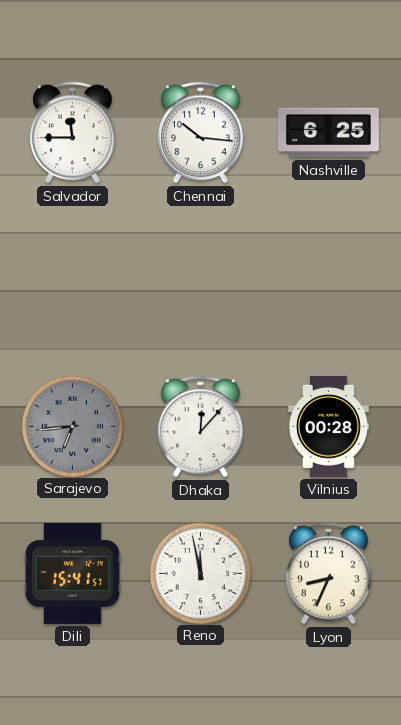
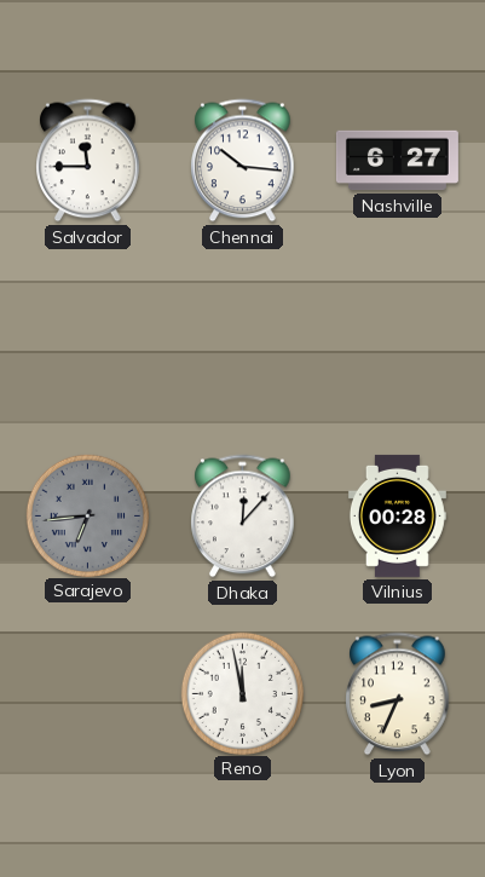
Nashville: 6:25 -> 6:27 (397, 161)
Dili: 15:41 -> none (72, 573)
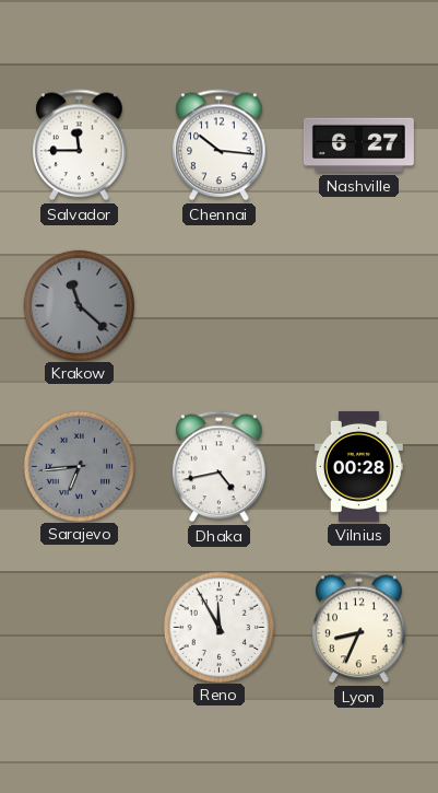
Krakow: none -> 11:22 (79, 305)
Dhaka: 12:07 -> 4:43 (220, 467)
Reno: 11:58 -> 11:55 (218, 627)
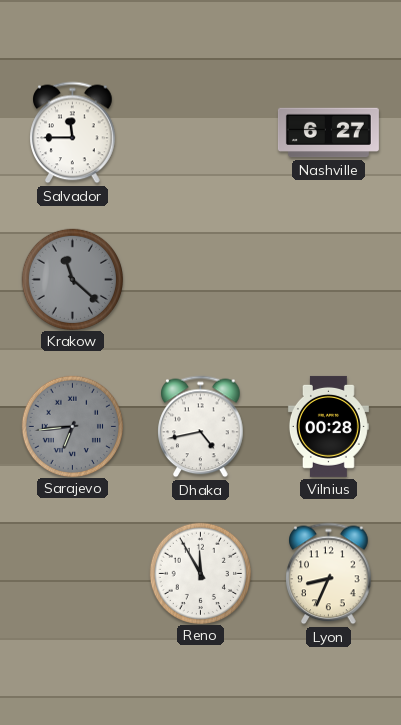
Chennai: 10:16 -> none (220, 145)
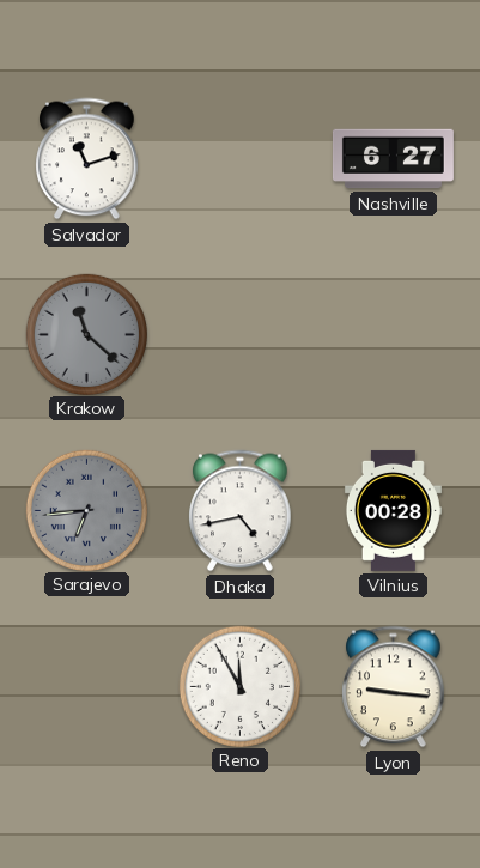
Salvador: 11:45 -> 11:12 (87, 159)
Lyon: 8:34 -> 9:16 (394, 687)
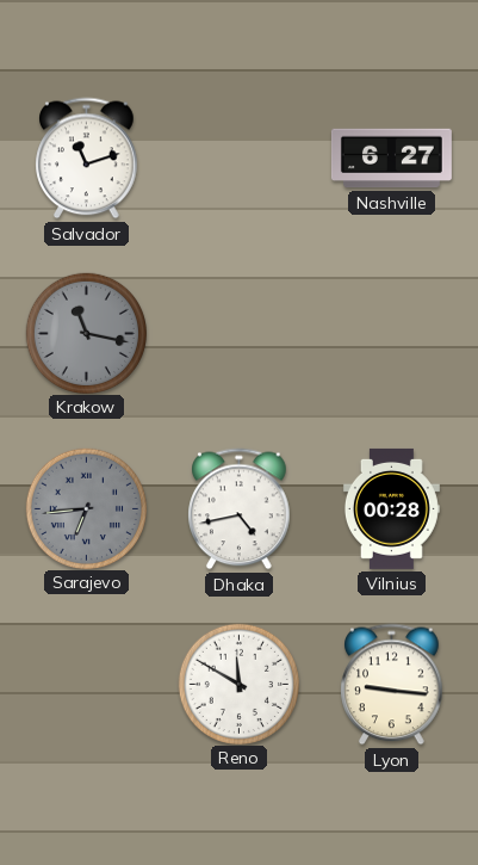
Krakow: 11:22 -> 11:17 (86, 333)
Reno: 11:55 -> 11:50 (238, 684)
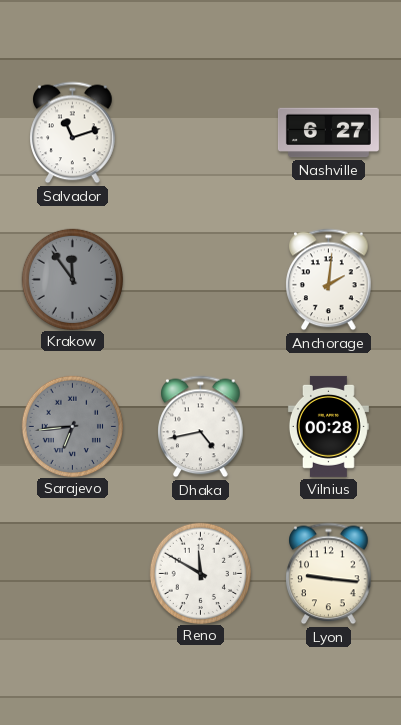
Krakow: 11:17 -> 11:54 (72, 279)
Anchorage: none -> 2:01 (329, 280)
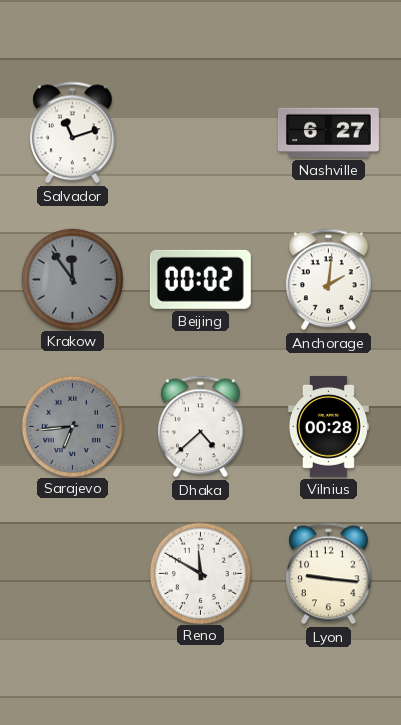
Beijing: none -> 00:02 (200, 279)
Dhaka: 4:43 -> 4:38 (201, 427)
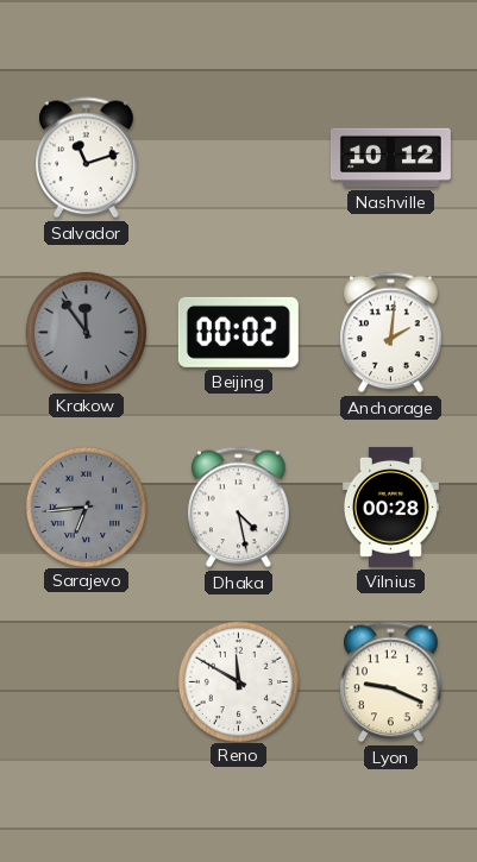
Nashville: 6:27 -> 10:12 (390, 158)
Dhaka: 4:38 -> 4:28 (239, 508)
Lyon: 9:16 -> 9:19 (391, 682)
